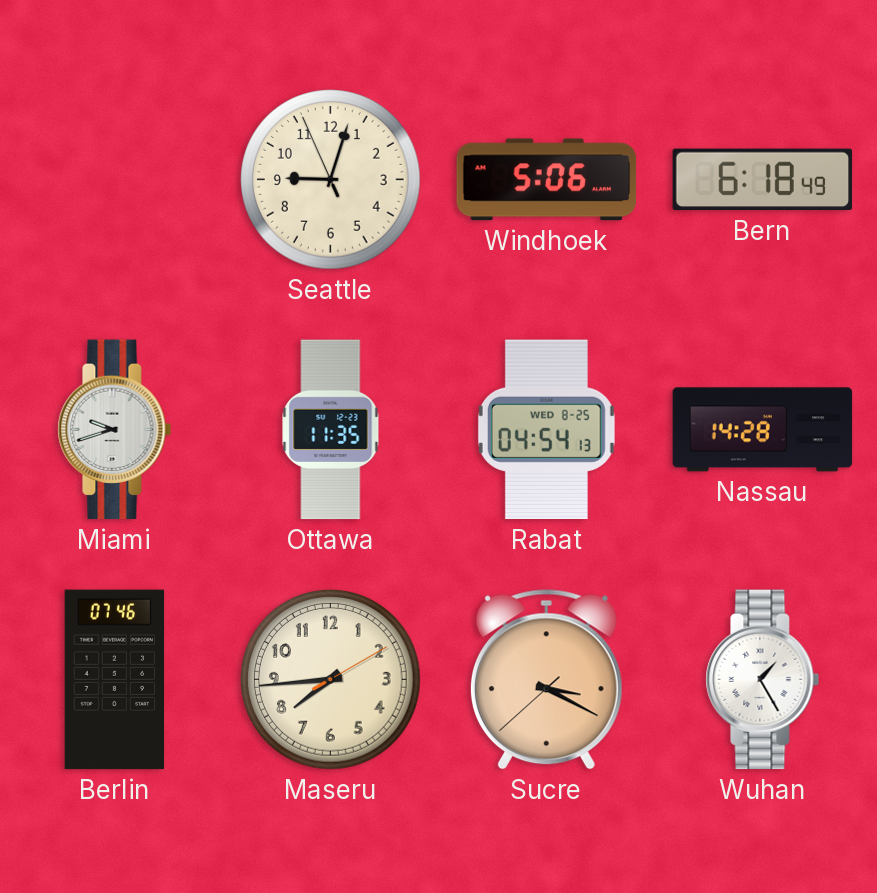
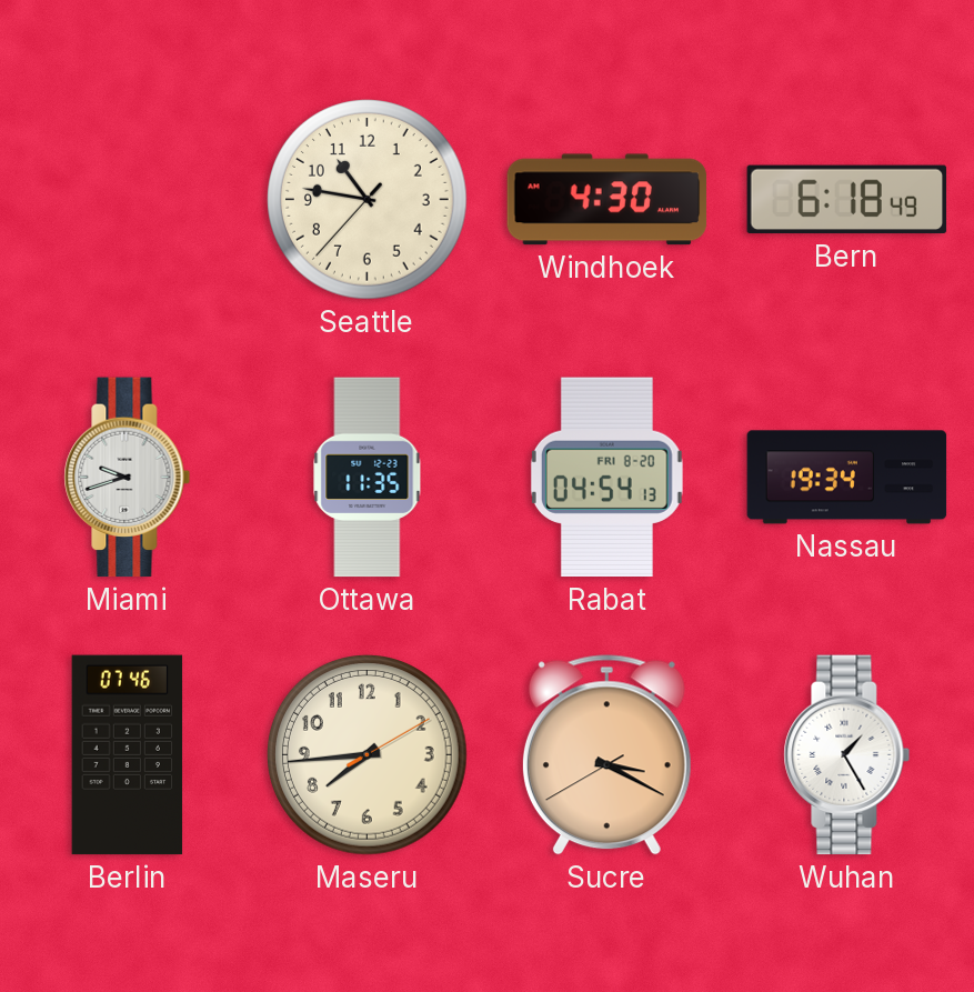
Seattle: 9:02 -> 10:46 (368, 200)
Windhoek: 5:06 -> 4:30 (608, 200)
Rabat date: WED 8-25 -> FRI 8-20 (606, 478)
Nassau: 14:28 -> 19:34 (847, 478)
Sucre: 3:19:38 -> 3:19:40 (606, 755)
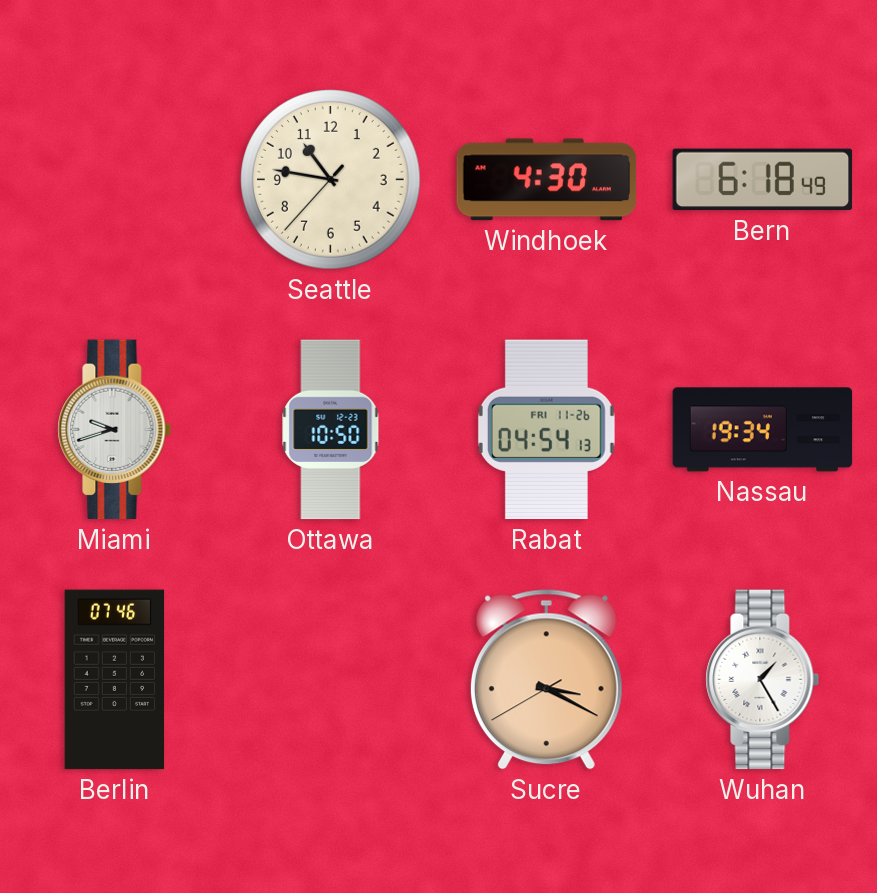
Ottawa: 11:35 -> 10:50 (331, 430)
Rabat date: FRI 8-20 -> FRI 11-26 (546, 430)
Maseru: 7:44 -> none (368, 755)
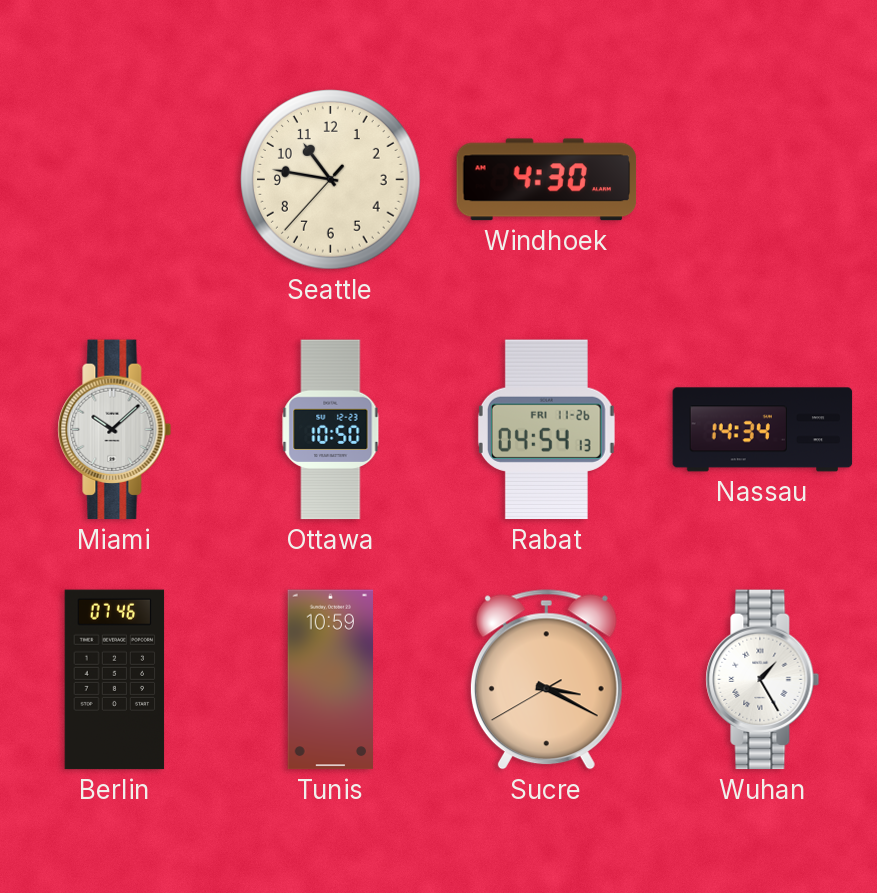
Bern: 6:18 -> none (763, 180)
Miami: 9:42 -> 10:08 (115, 430)
Nassau: 19:34 -> 14:34 (763, 430)
Tunis: none -> 10:59 (331, 680)
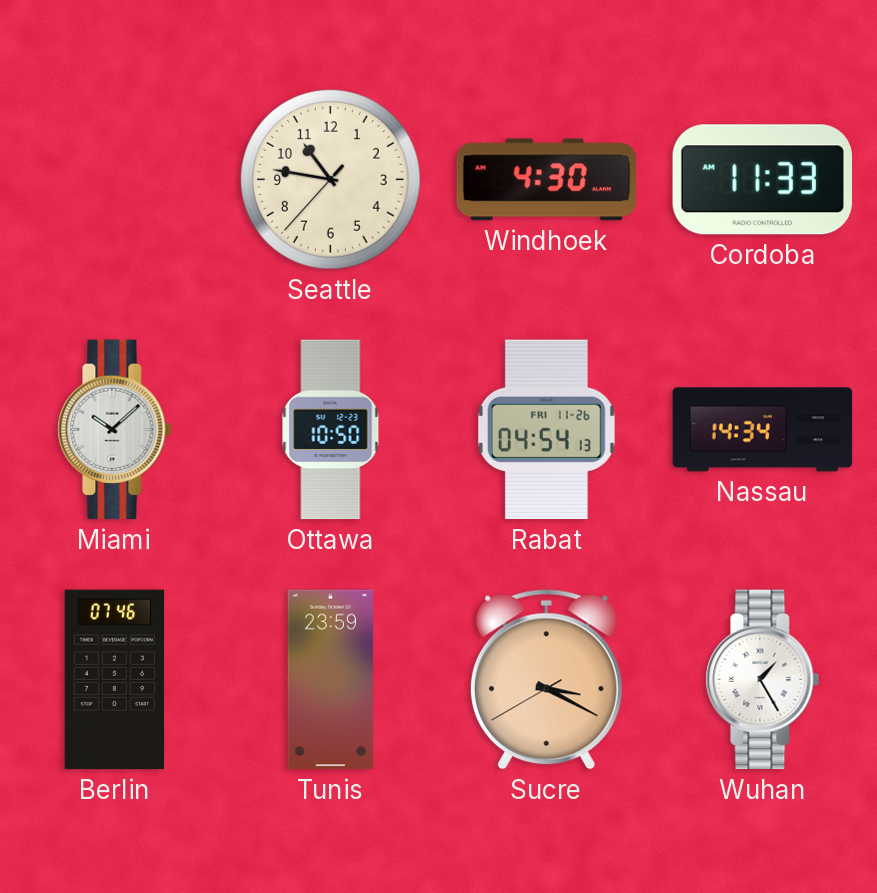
Cordoba: none -> 11:33 (762, 180)
Tunis: 10:59 -> 23:59 (331, 680)
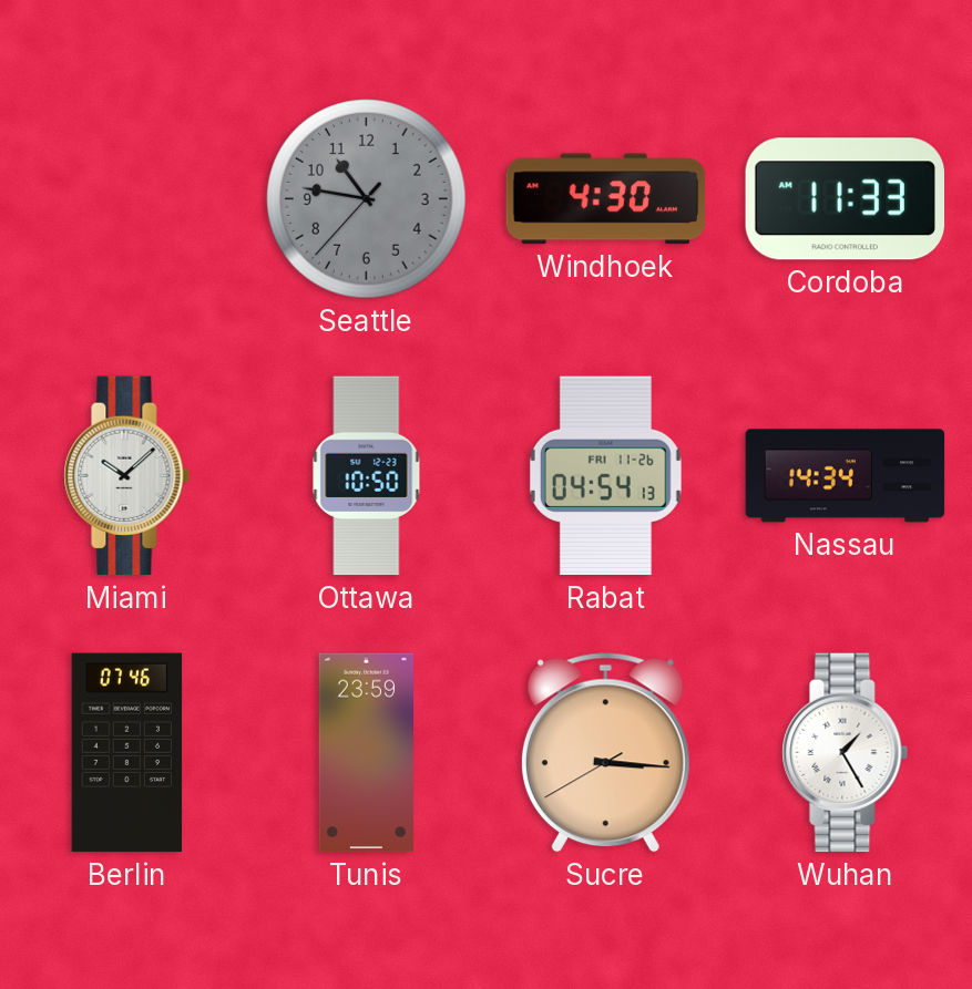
Seattle dial: cream -> grey (367, 199)
Sucre: 3:19 -> 3:15 (605, 753)
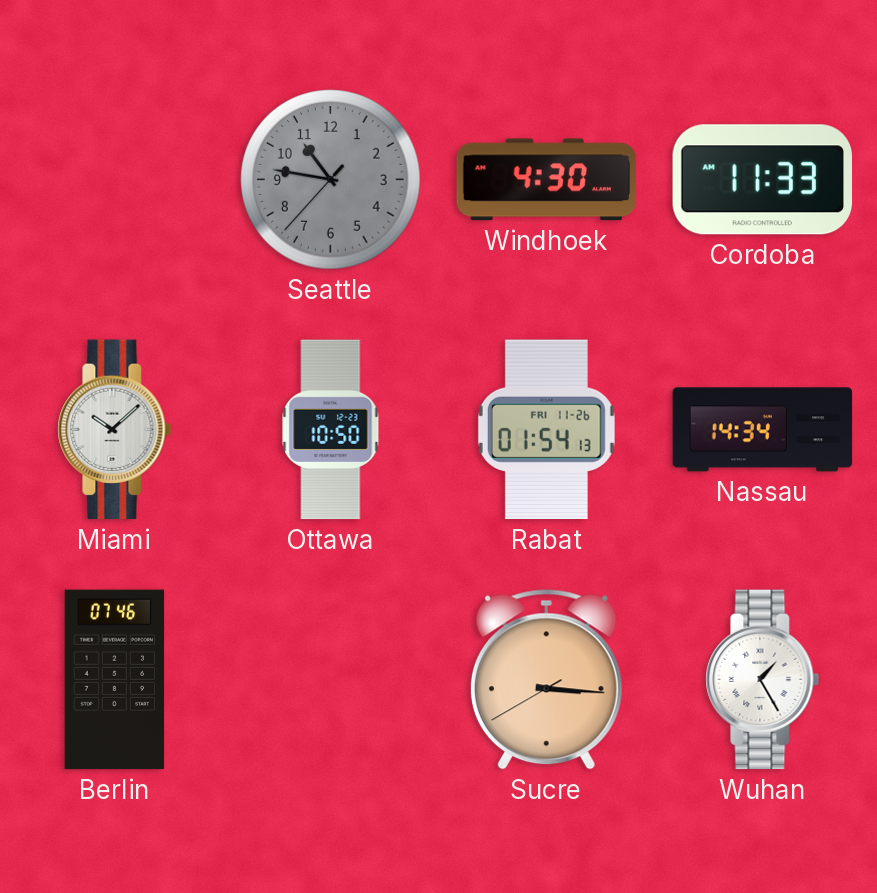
Rabat: 04:54 -> 01:54 (546, 430)
Tunis: 23:59 -> none (367, 753)
